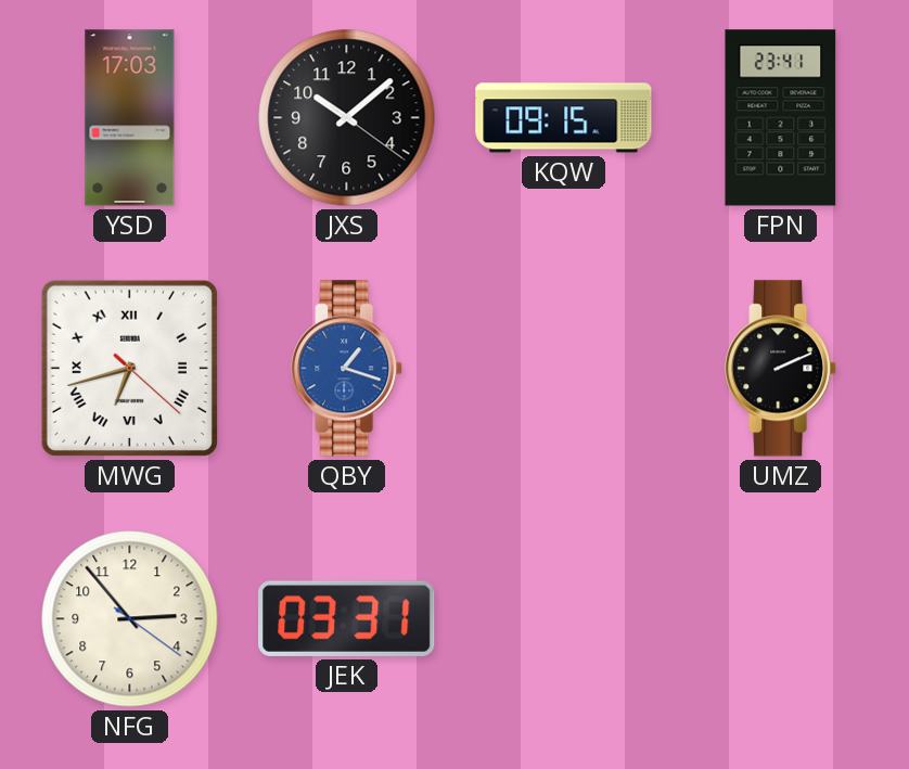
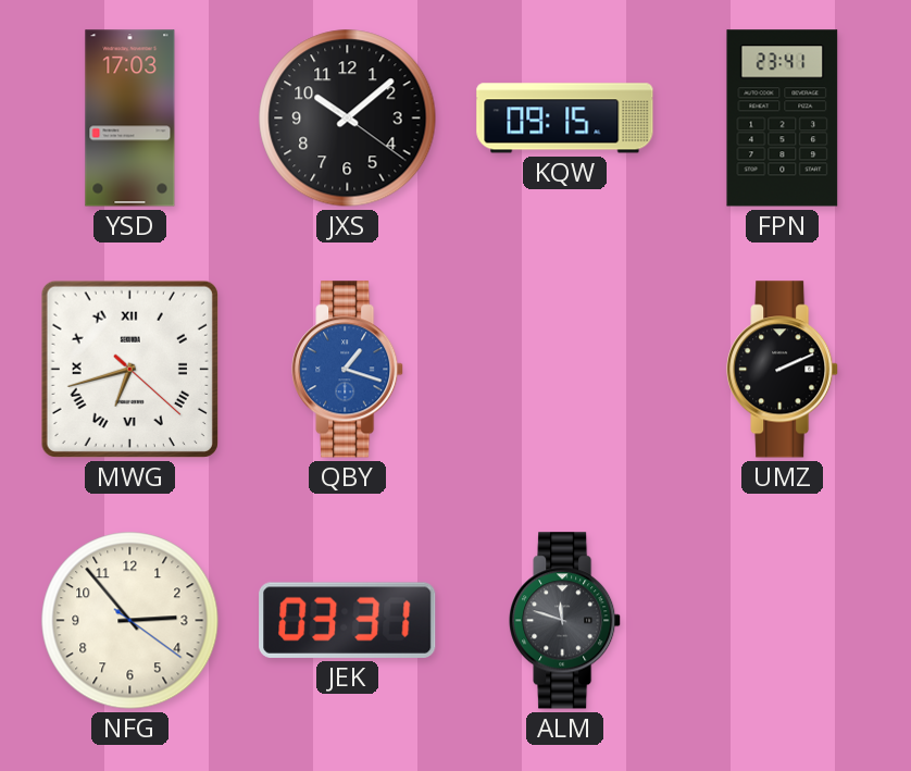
ALM: none -> 11:48 (565, 621)
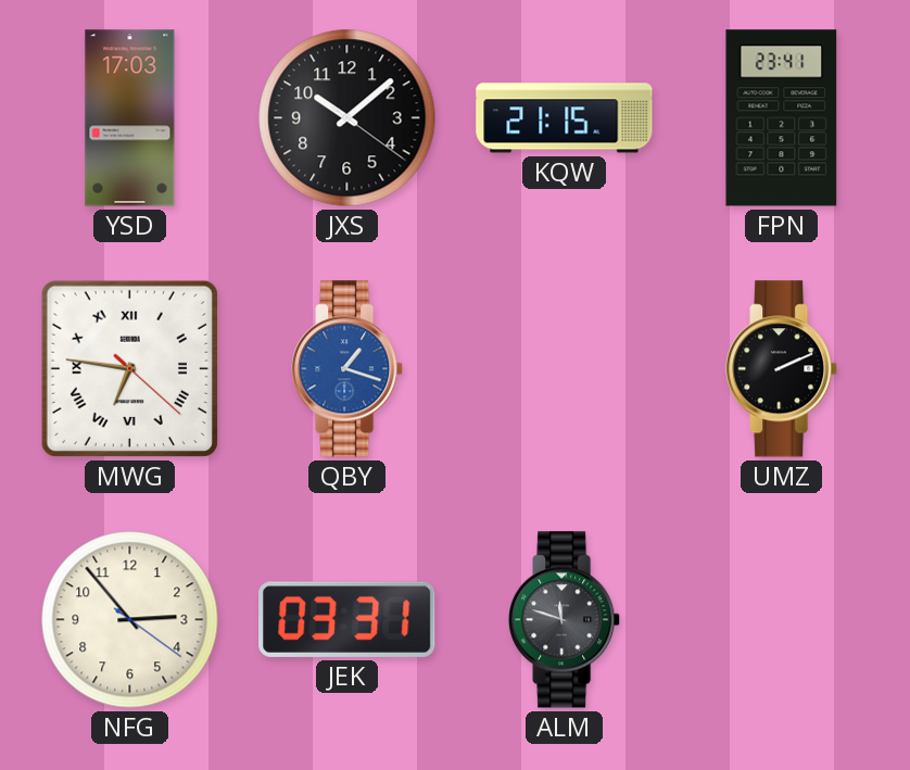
KQW: 09:15 -> 21:15 (565, 118)
MWG: 6:42 -> 6:46 (129, 368)
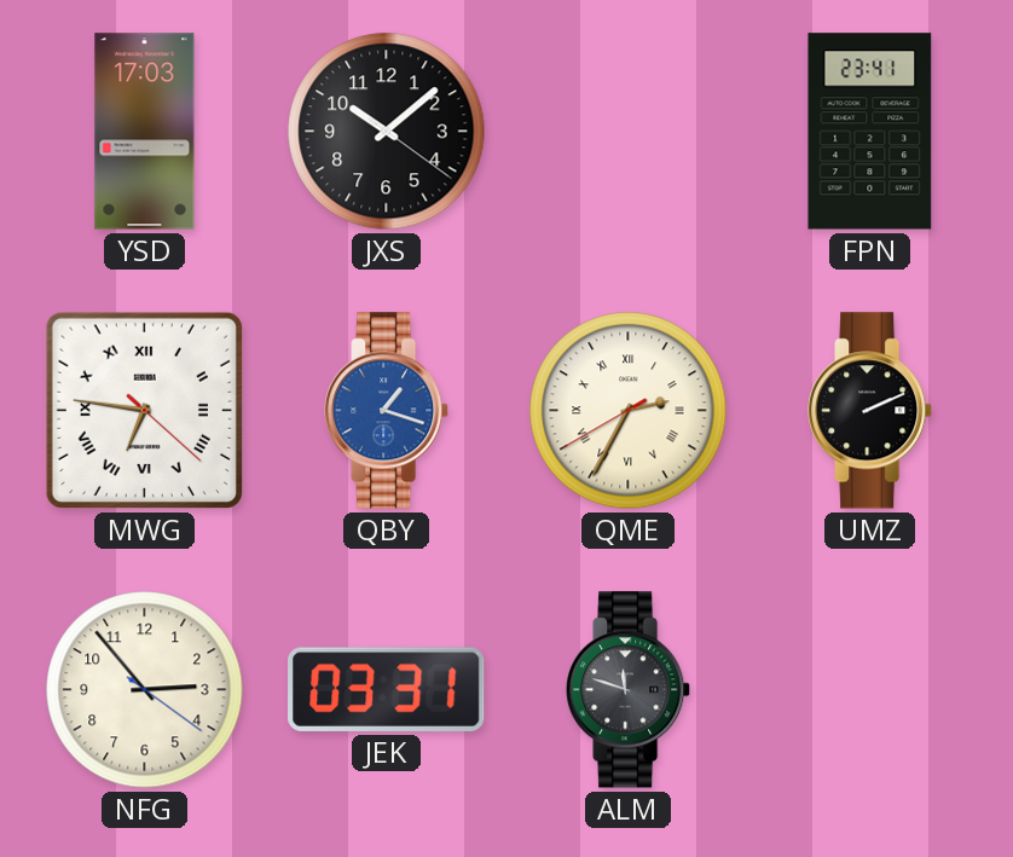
KQW: 21:15 -> none (565, 118)
QME: none -> 2:34 (629, 411)
